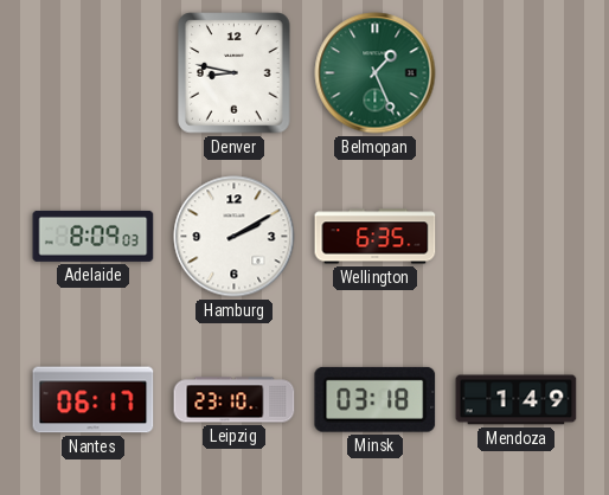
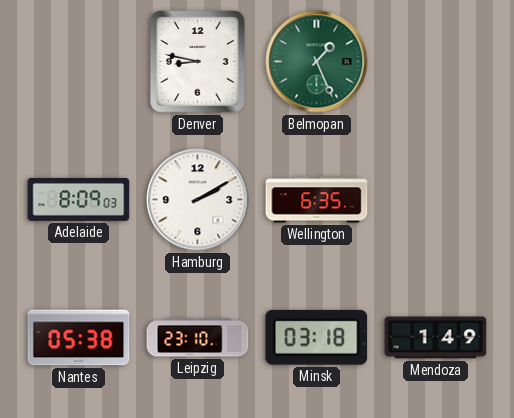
Nantes: 06:17 -> 05:38 (79, 338)
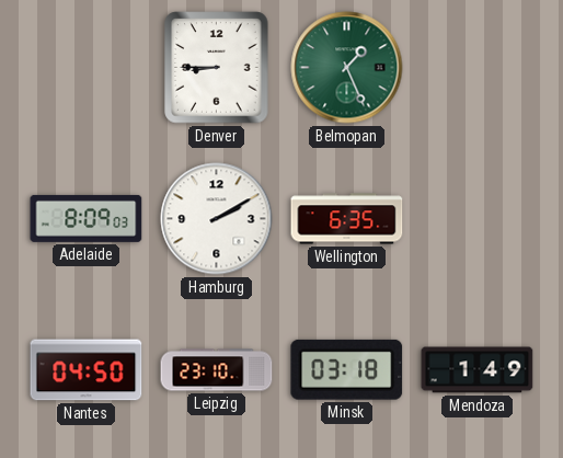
Denver: 8:47 -> 8:45 (217, 68)
Nantes: 05:38 -> 04:50 (87, 370)
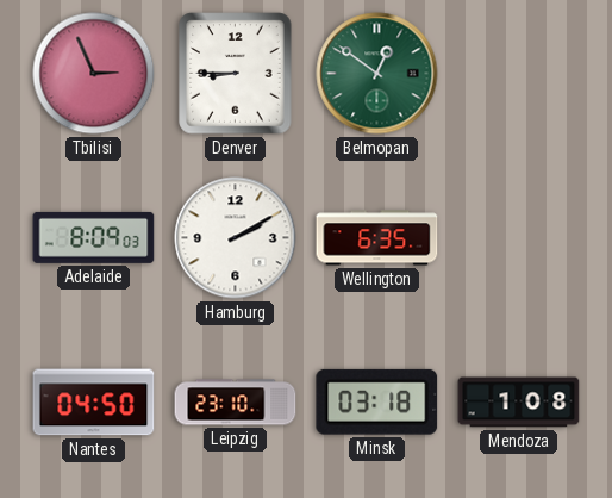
Tbilisi: none -> 2:56 (94, 74)
Belmopan: 1:26 -> 12:51 (377, 74)
Mendoza: 1:49 -> 1:08 (519, 403)
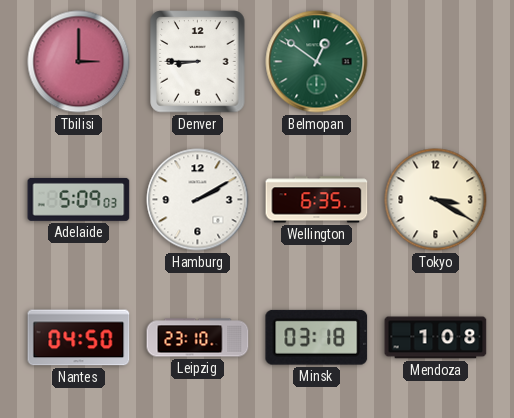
Tbilisi: 2:56 -> 3:00 (79, 62)
Adelaide: 8:09 -> 5:09 (79, 199)
Tokyo: none -> 3:20 (436, 200)
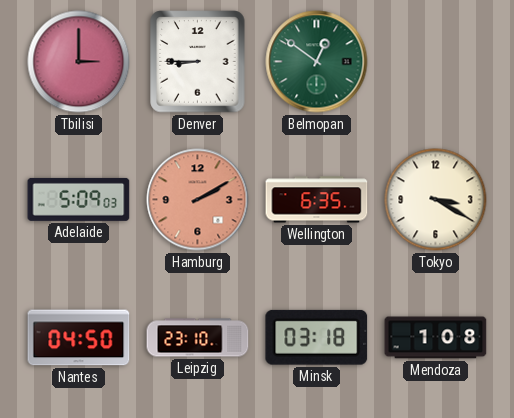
Hamburg dial: white -> salmon (198, 200)
